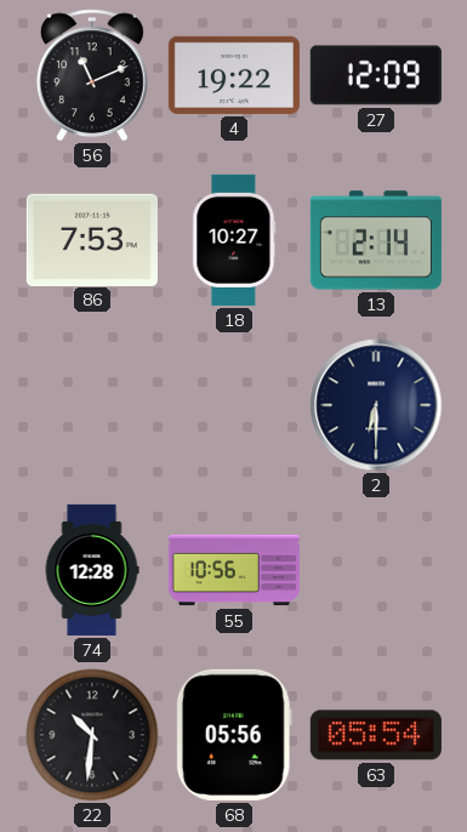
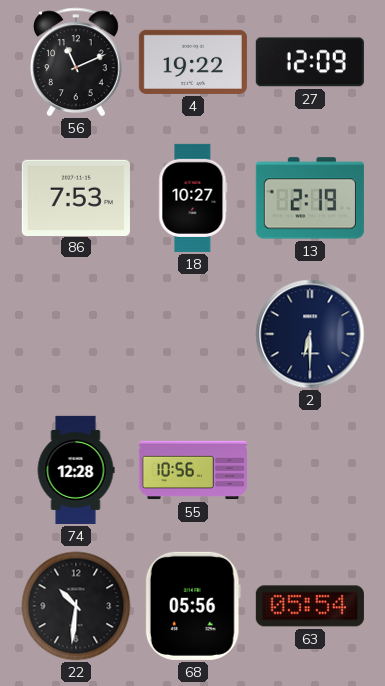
13: 2:14 -> 2:19 (310, 198)
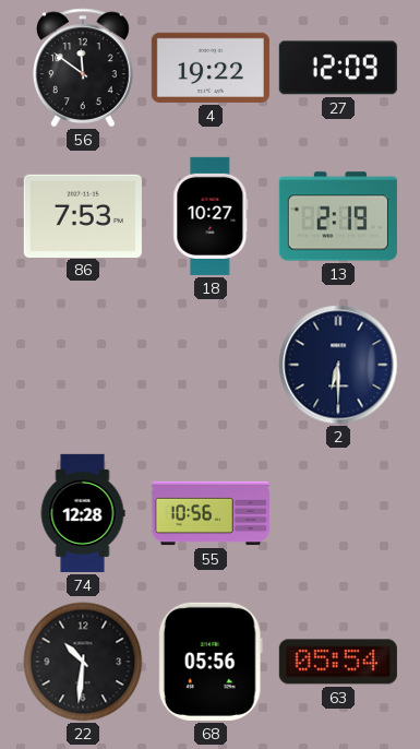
56: 11:11 -> 11:51 (83, 68)
